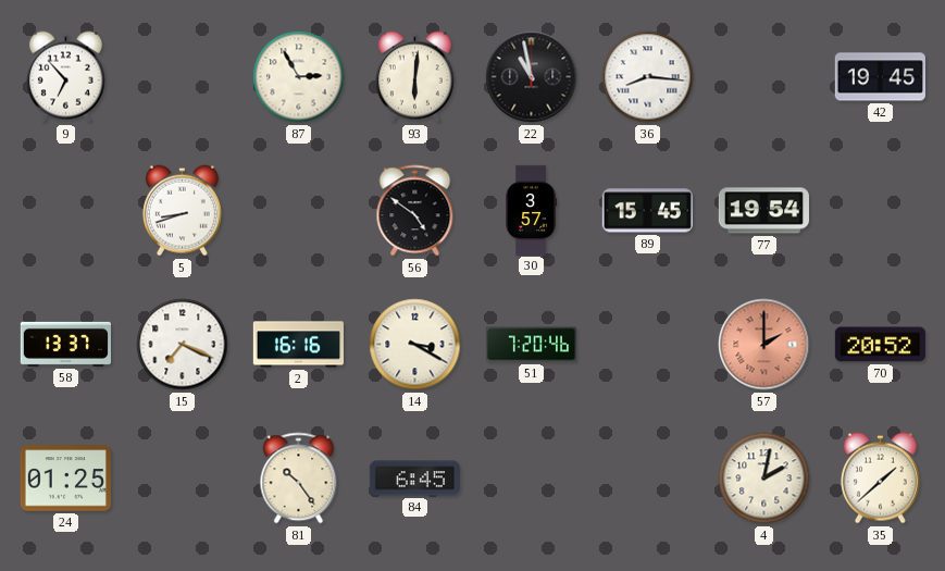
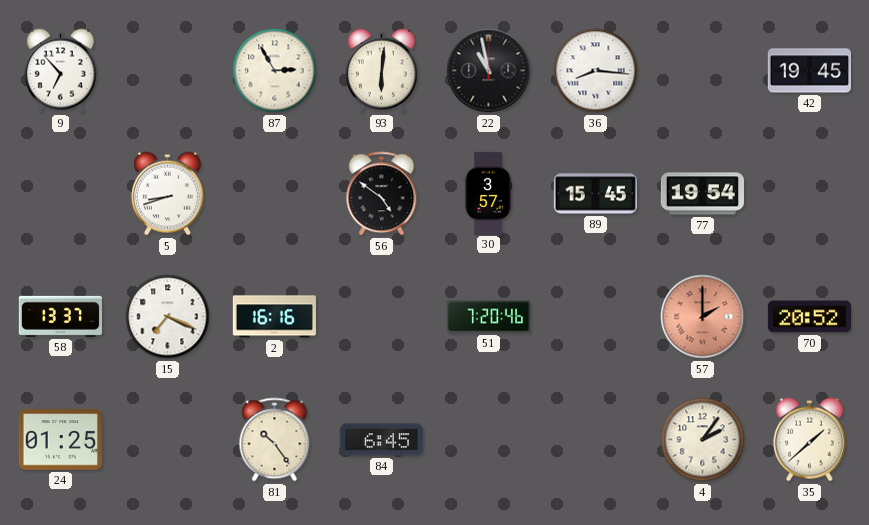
14: 3:20 -> none (415, 345)
4: 2:02 -> 2:06 (703, 440)
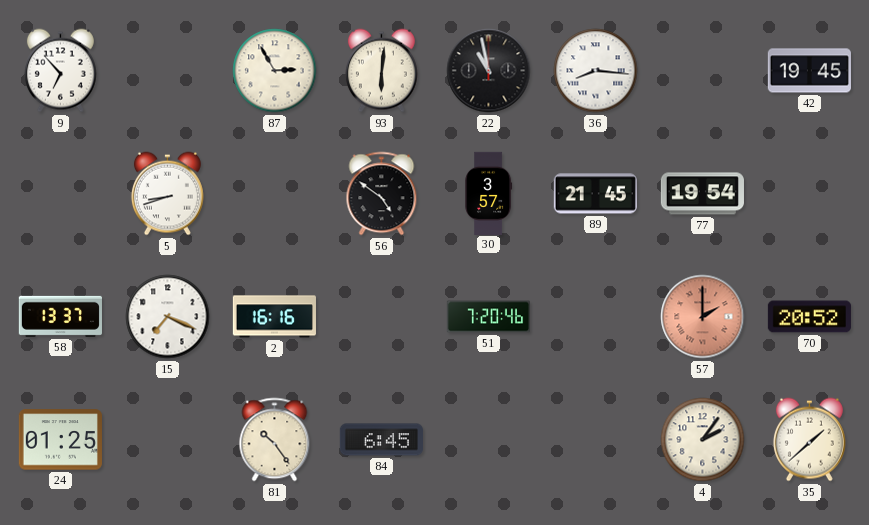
89: 15:45 -> 21:45 (595, 194)
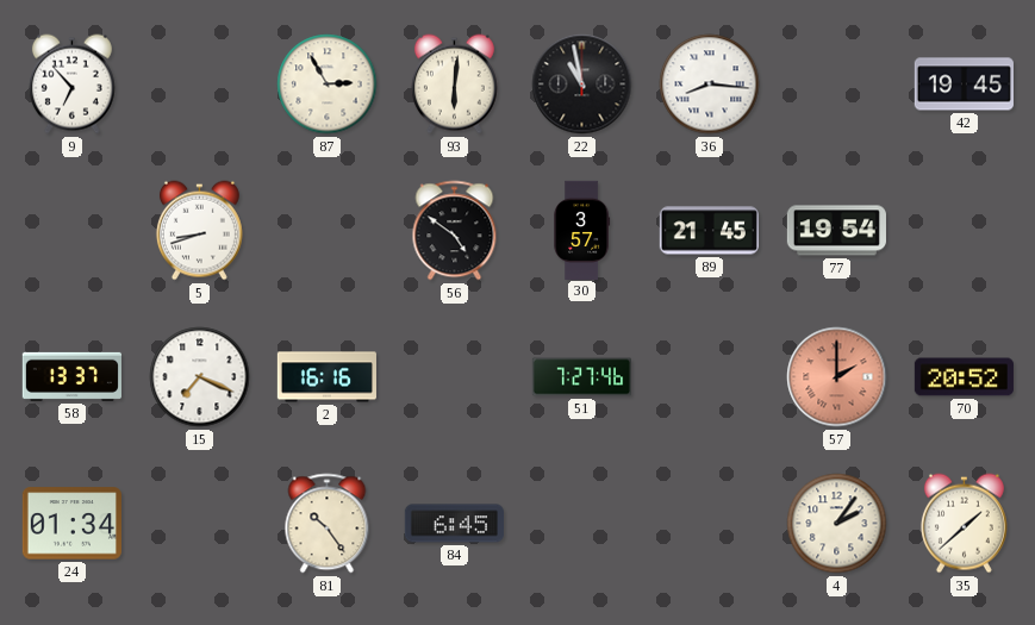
51: 7:20 -> 7:27 (581, 377)
24: 01:25 -> 01:34 (71, 524)
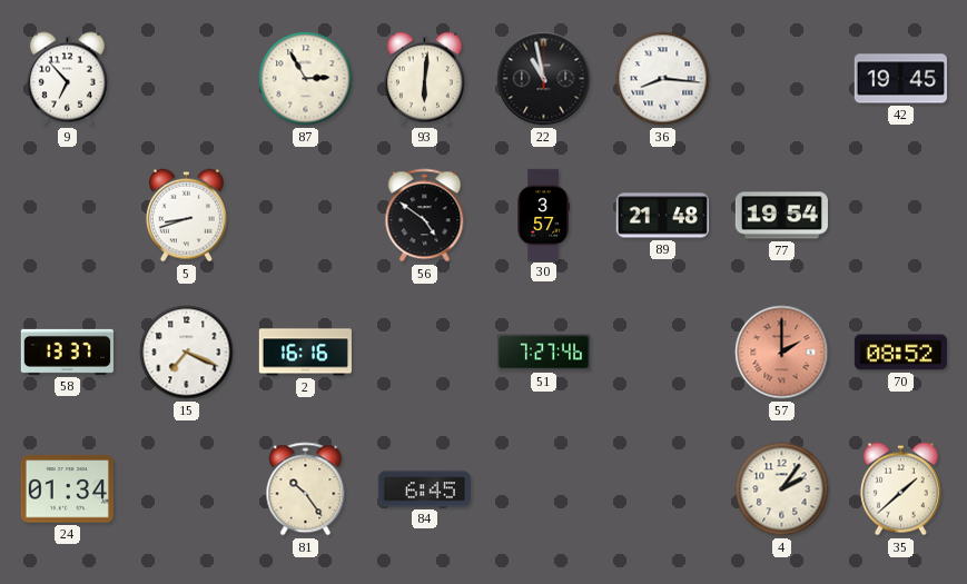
89: 21:45 -> 21:48 (662, 216)
70: 20:52 -> 08:52 (900, 353)
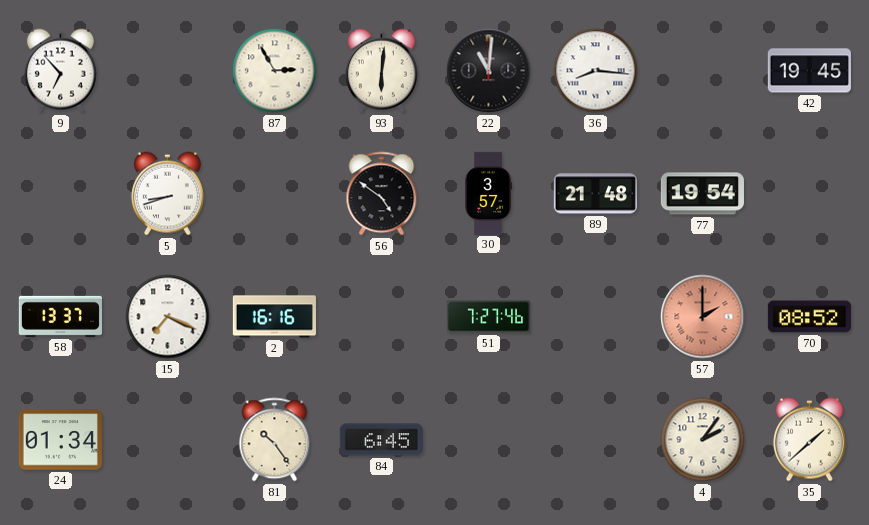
22: 10:58 -> 11:01 (489, 71)
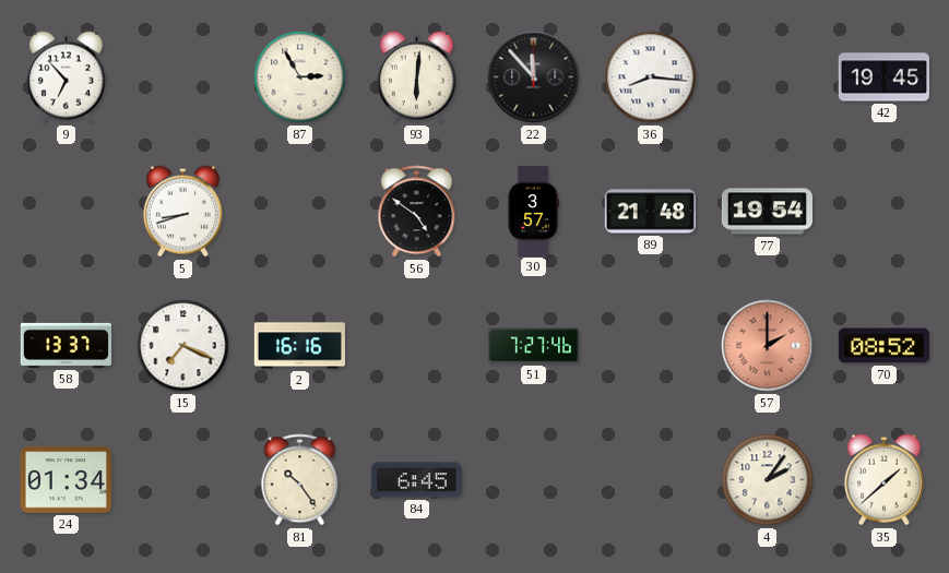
22: 11:01 -> 11:53 (534, 77)
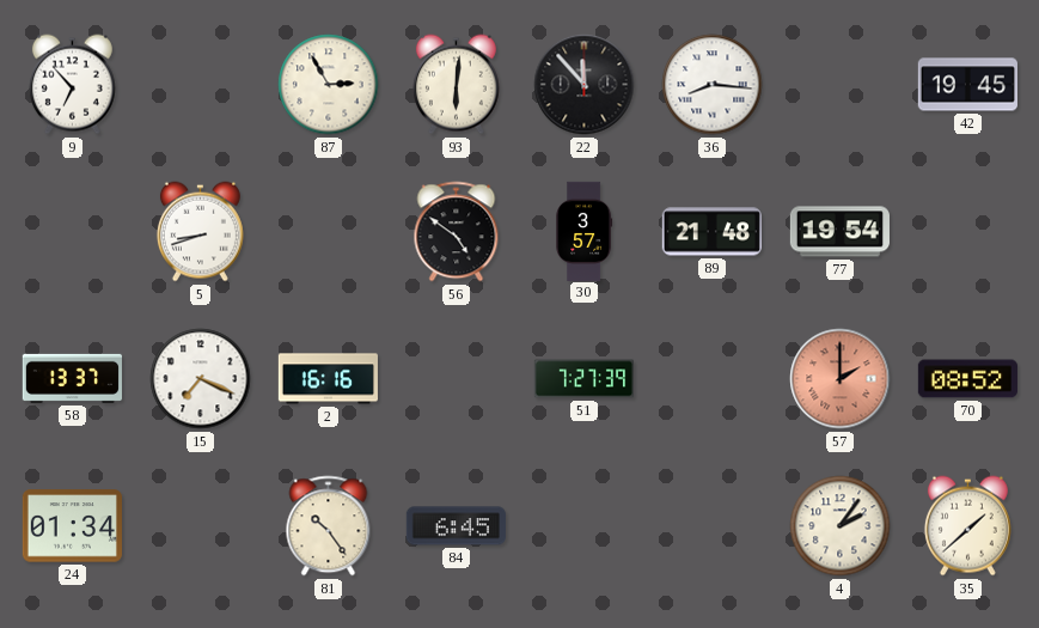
51: 7:27:46 -> 7:27:39 (583, 379)
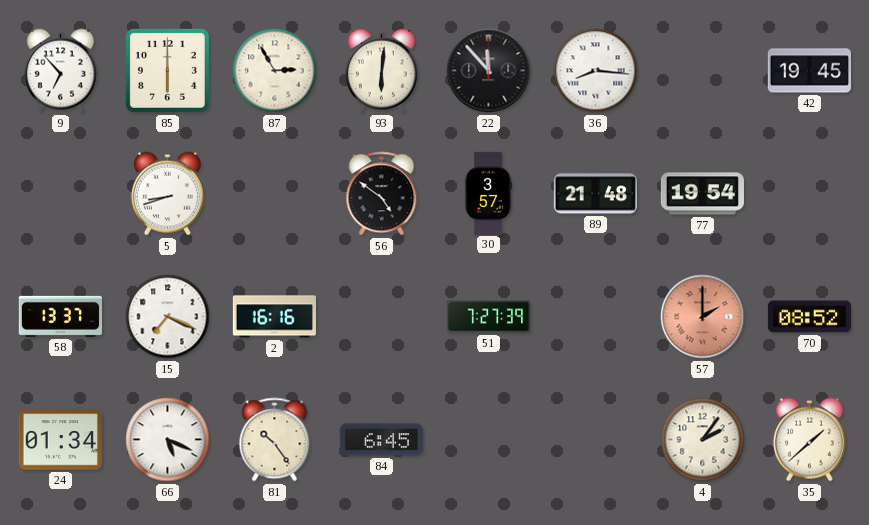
85: none -> 6:00 (167, 70)
66: none -> 5:19 (168, 440)
